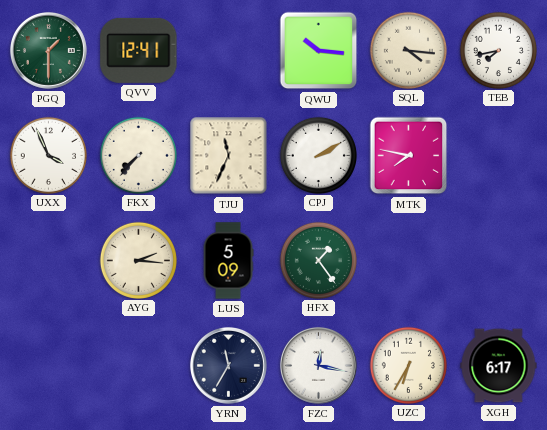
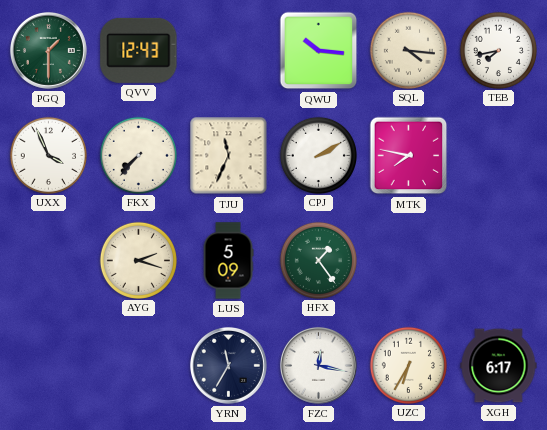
QVV: 12:41 -> 12:43 (139, 50)
AYG: 2:16 -> 2:18 (138, 260)
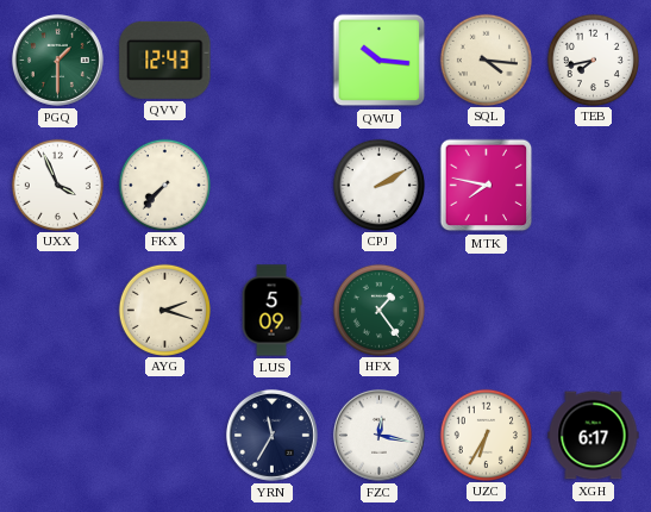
TJU: 11:34 -> none (229, 156)
